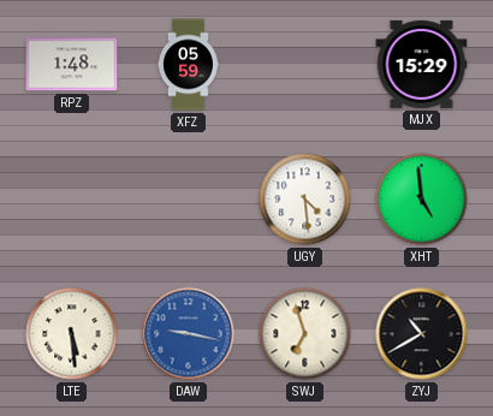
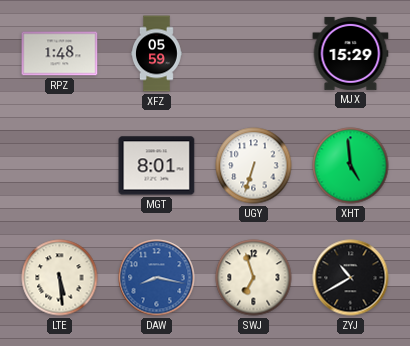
MGT: none -> 8:01 (157, 166)
UGY: 4:29 -> 6:33 (254, 166)
DAW: 9:17 -> 8:17 (157, 278)
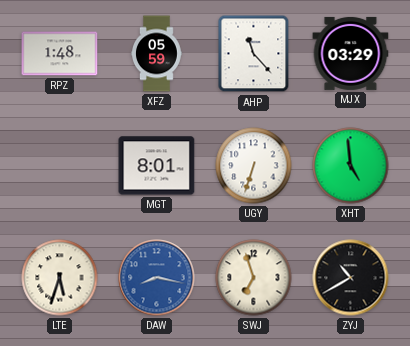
AHP: none -> 11:23 (254, 54)
MJX: 15:29 -> 03:29 (351, 53)
LTE: 5:29 -> 5:33 (60, 278)
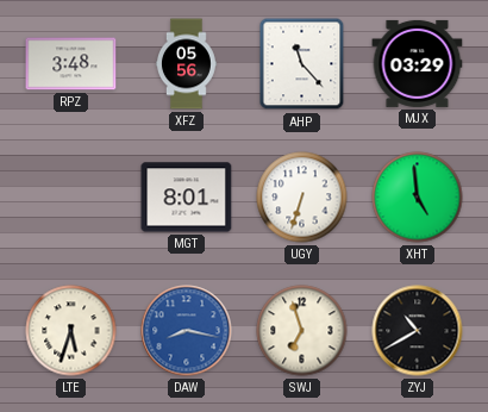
RPZ: 1:48 -> 3:48 (71, 64)
XFZ: 05:59 -> 05:56 (187, 64)
